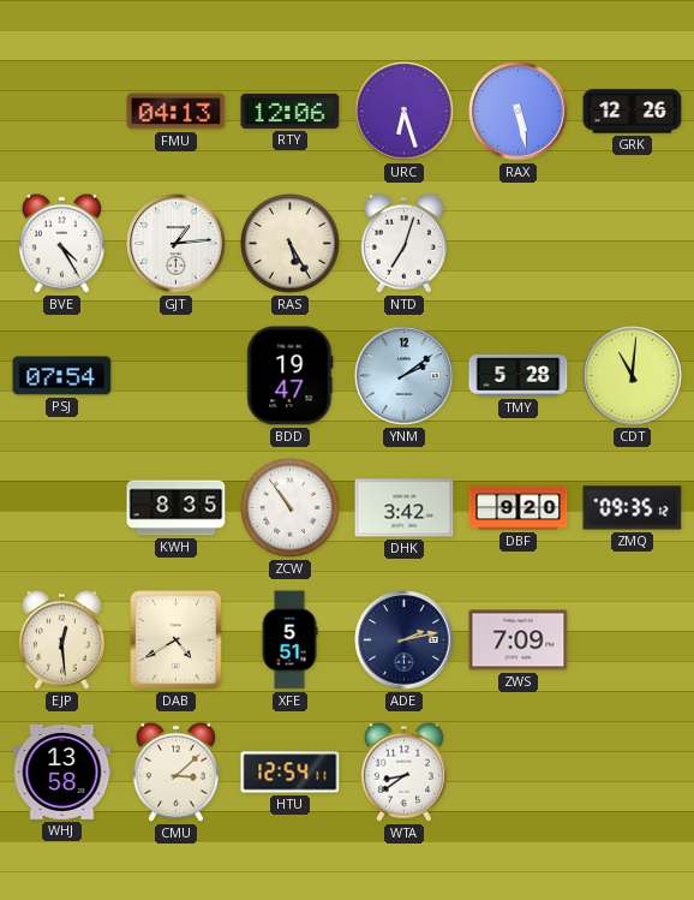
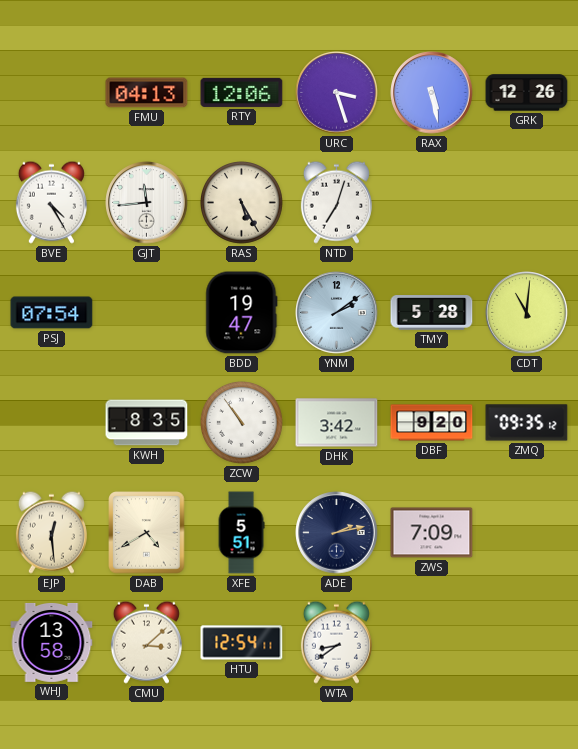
URC: 6:27 -> 3:27 (337, 93)
GJT: 1:14 -> 11:44 (147, 203)
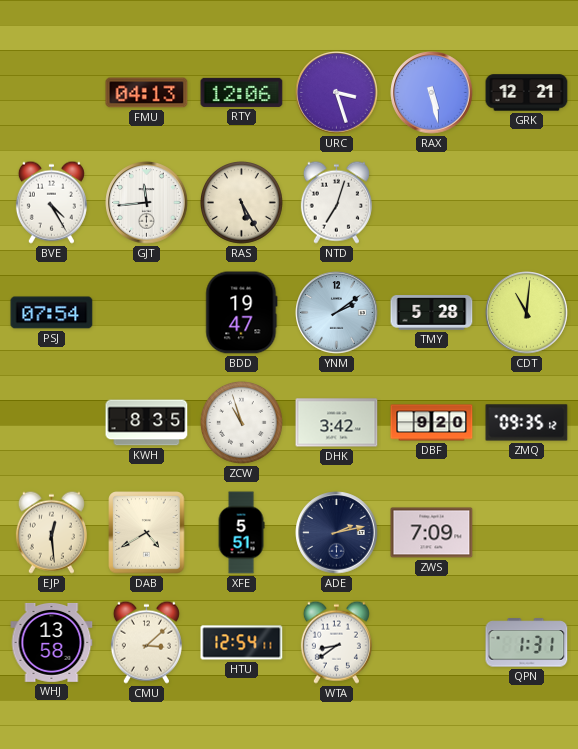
GRK: 12:26 -> 12:21 (527, 93)
ZCW: 10:54 -> 10:57 (242, 423)
QPN: none -> 1:31 (527, 643)
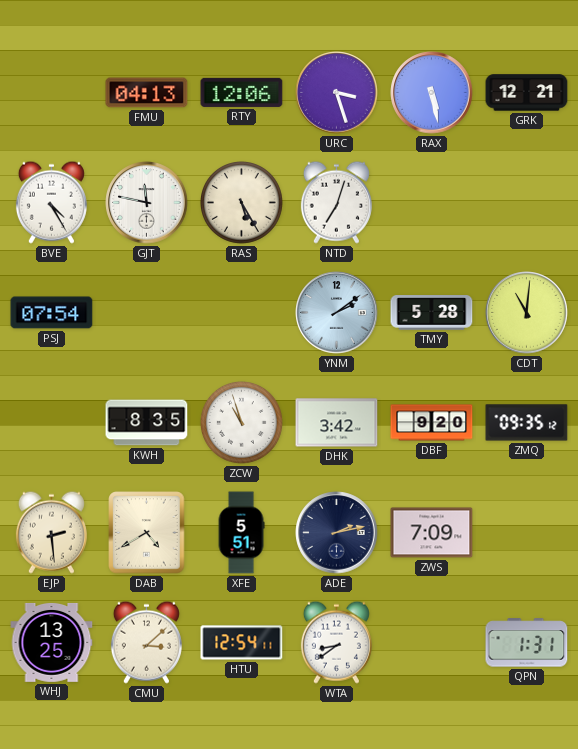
GJT: 11:44 -> 11:47 (147, 203)
BDD: 19:47 -> none (242, 313)
EJP: 12:29 -> 2:29 (51, 532)
WHJ: 13:58 -> 13:25 (52, 642)
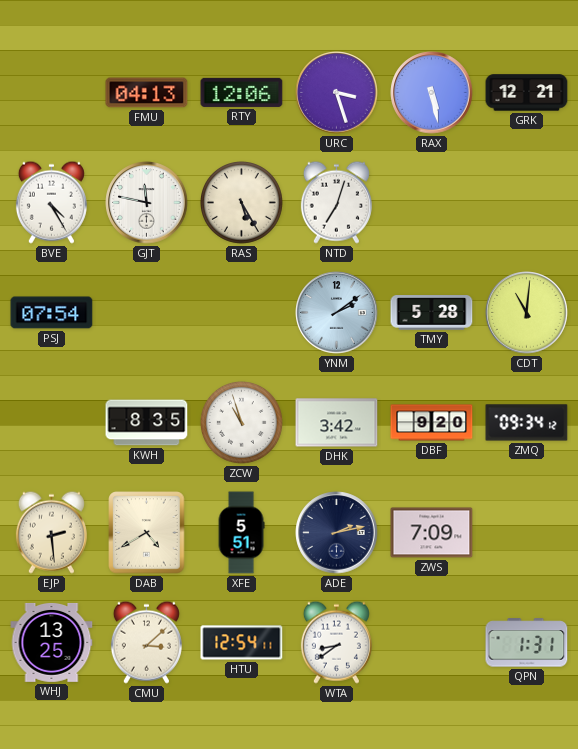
ZMQ: 09:35 -> 09:34 (527, 423)
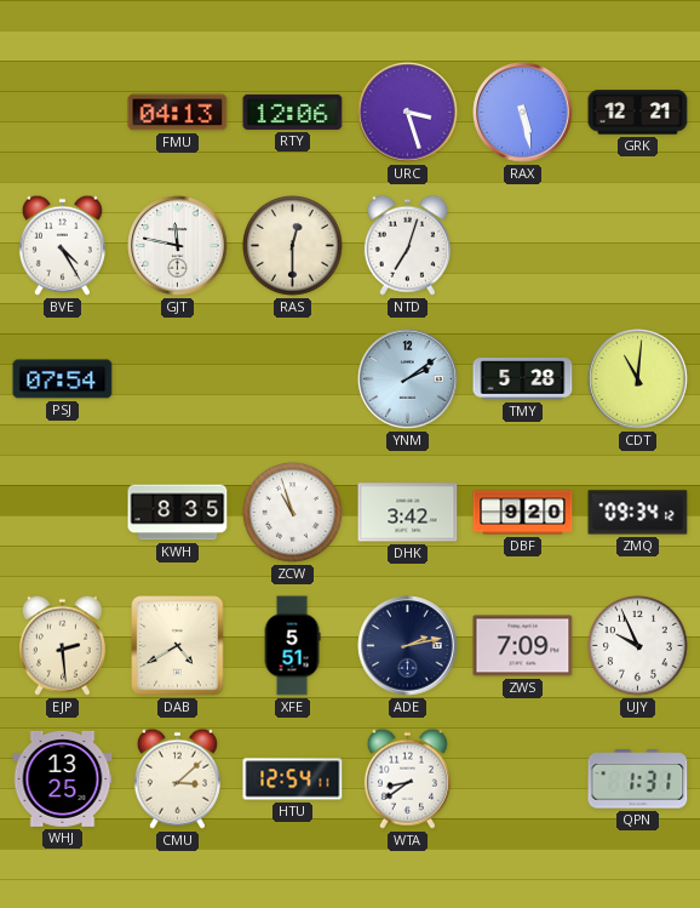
RAS: 5:25 -> 12:30 (293, 246)
UJY: none -> 9:56 (638, 646)
